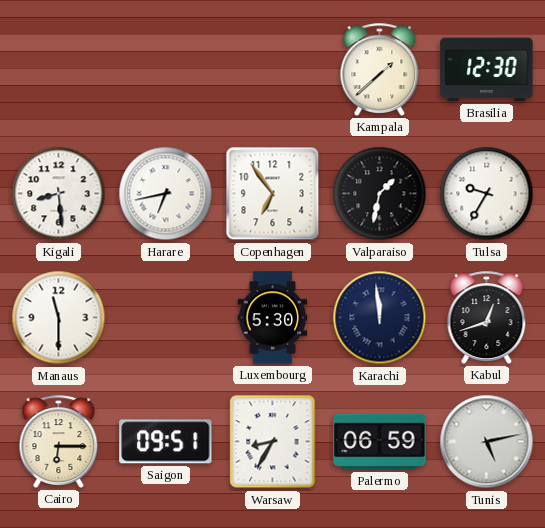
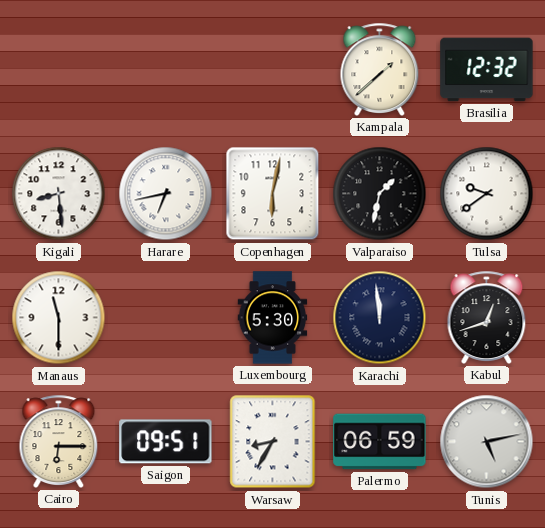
Brasilia: 12:30 -> 12:32 (487, 70)
Copenhagen: 6:54 -> 6:02 (273, 194)
Tulsa: 9:35 -> 9:39 (487, 194)
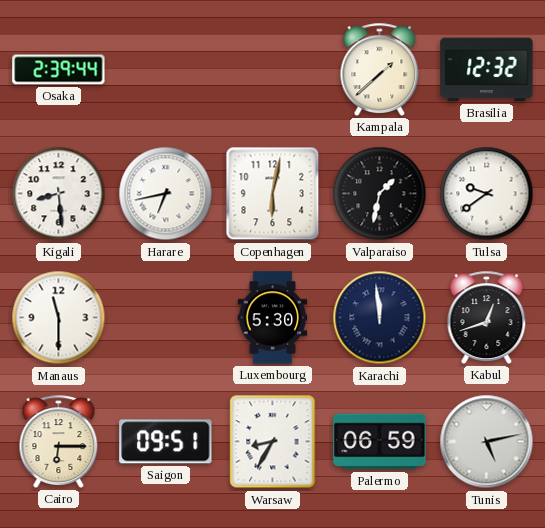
Osaka: none -> 2:39 (59, 70)
